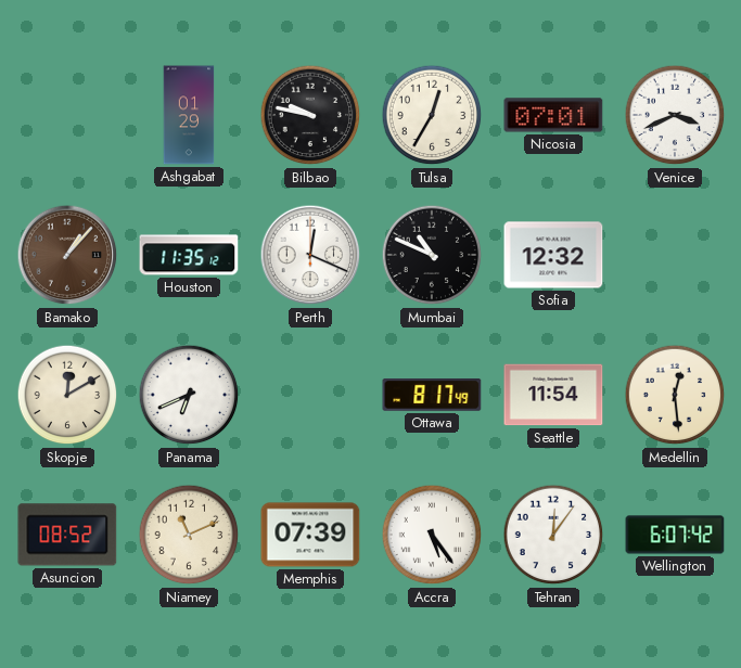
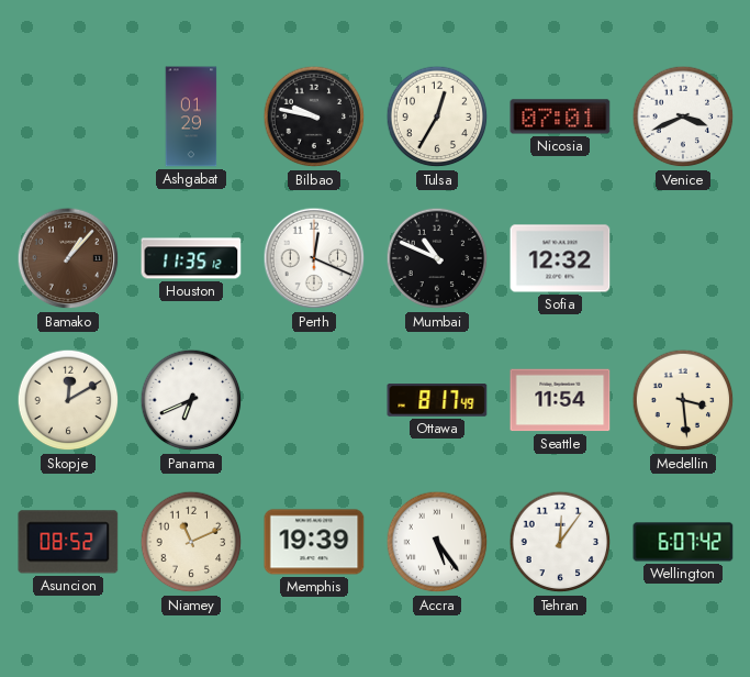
Medellin: 12:29 -> 3:29 (683, 400)
Memphis: 07:39 -> 19:39 (314, 542)
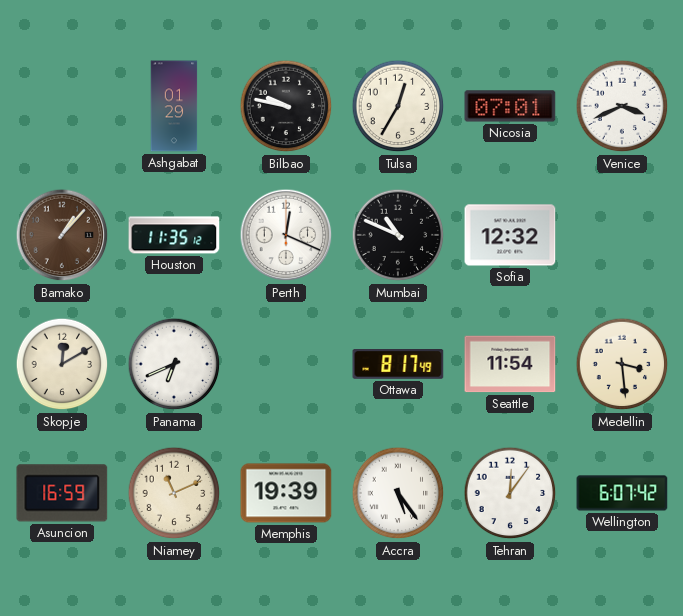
Asuncion: 08:52 -> 16:59 (62, 493)
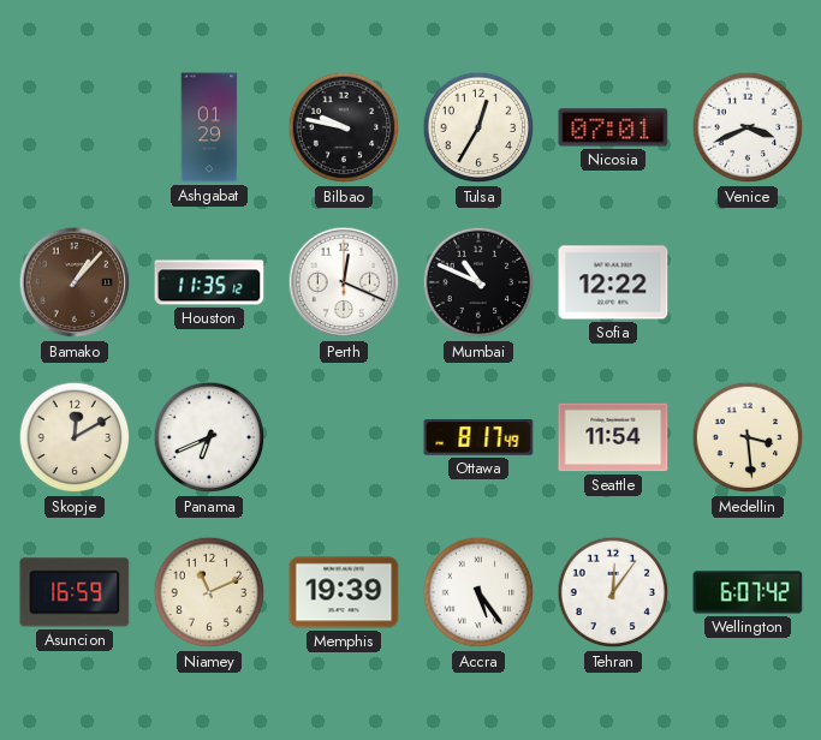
Sofia: 12:32 -> 12:22 (613, 282)
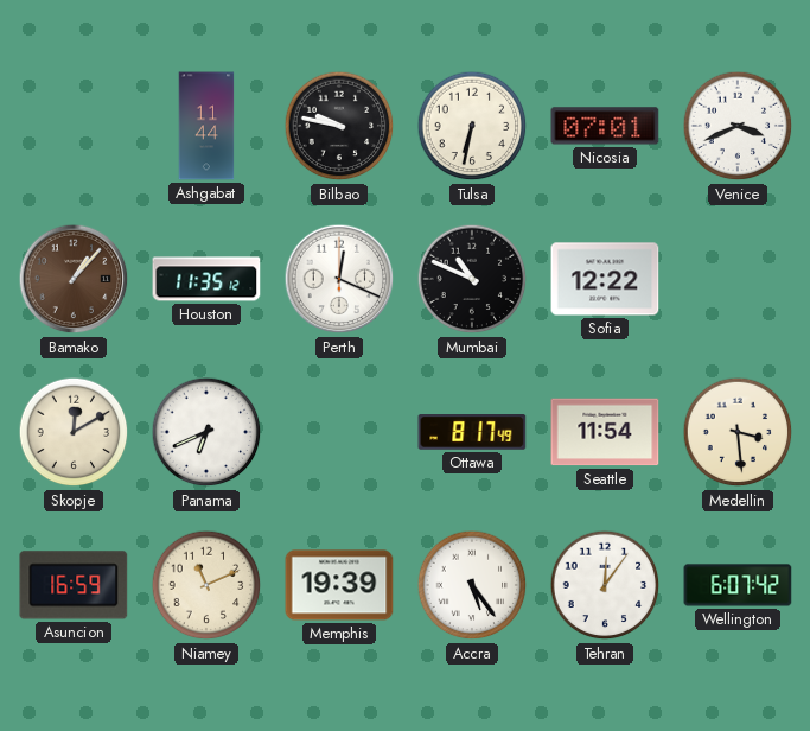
Ashgabat: 01:29 -> 11:44 (206, 126)
Tulsa: 12:35 -> 6:32 (472, 126)
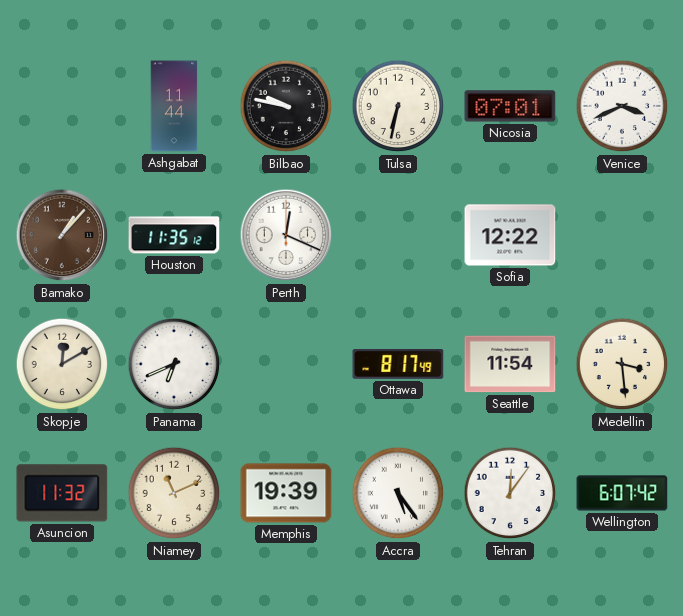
Mumbai: 10:49 -> none (472, 279)
Asuncion: 16:59 -> 11:32 (62, 493)
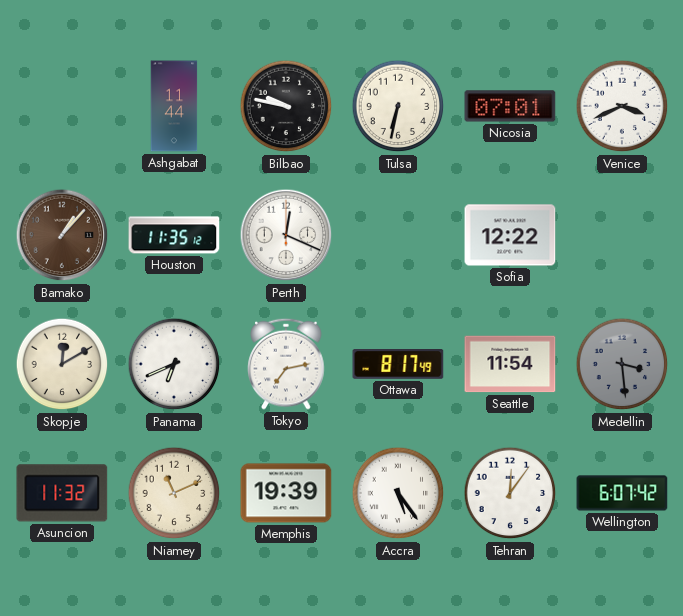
Tokyo: none -> 7:13 (286, 364)
Medellin dial: cream -> grey (622, 364)
